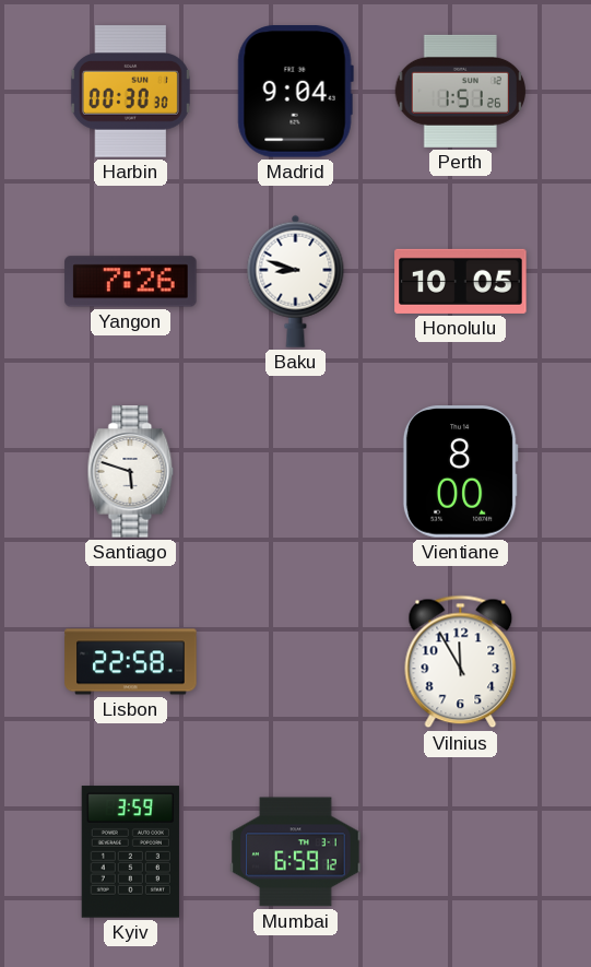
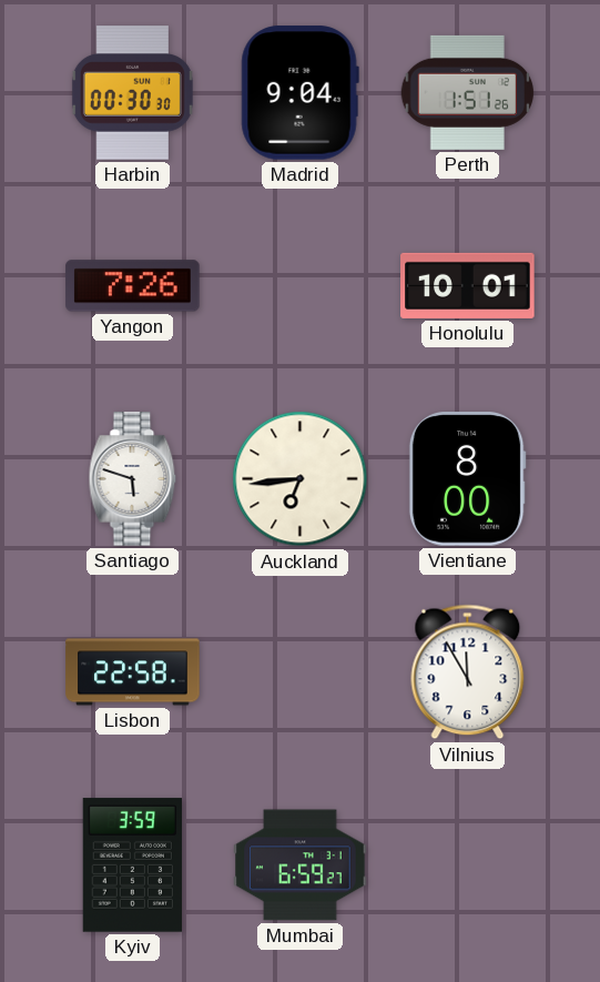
Baku: 8:48 -> none (296, 281)
Honolulu: 10:05 -> 10:01 (468, 285)
Auckland: none -> 6:44 (301, 479)
Mumbai: 6:59:12 -> 6:59:27 (301, 865)
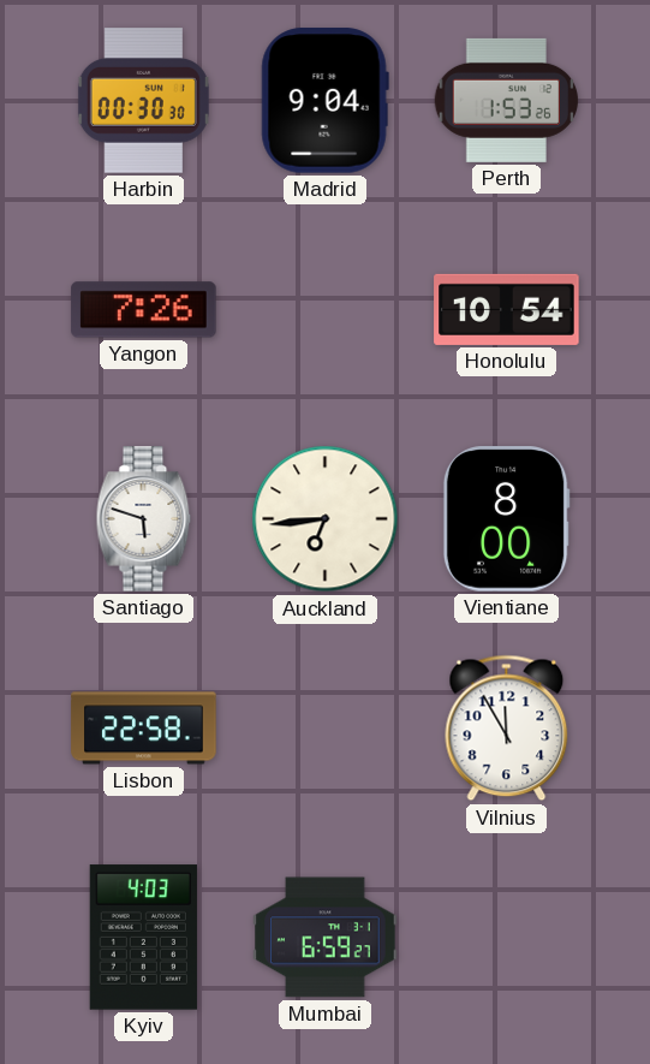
Perth: 1:51 -> 1:53 (507, 100)
Honolulu: 10:01 -> 10:54 (507, 309)
Kyiv: 3:59 -> 4:03 (143, 938)
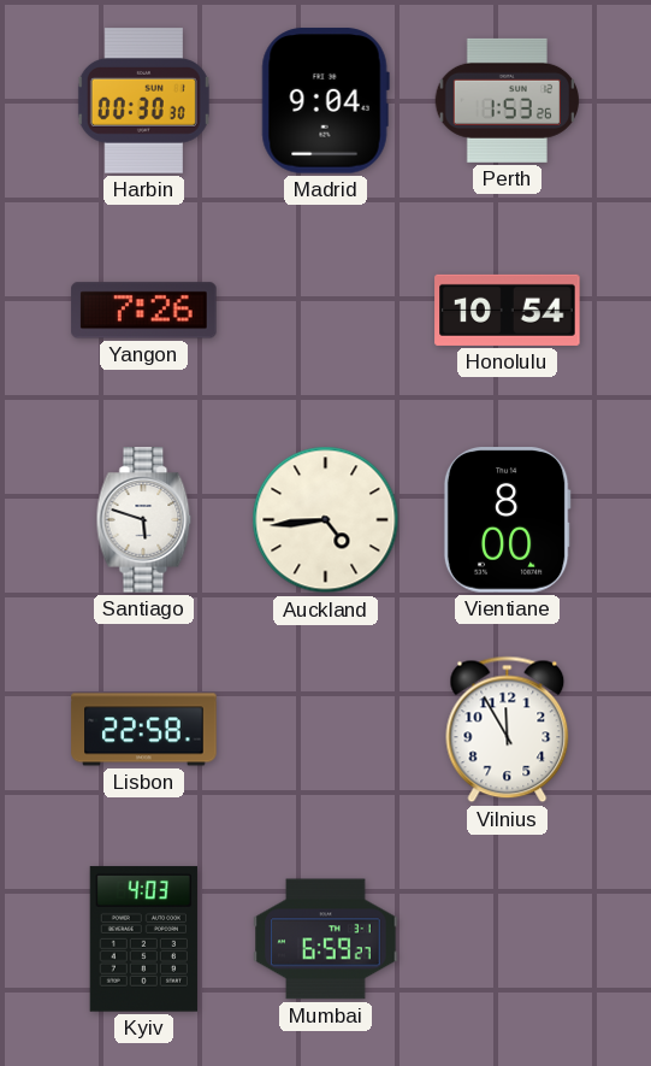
Auckland: 6:44 -> 4:44 (326, 520)
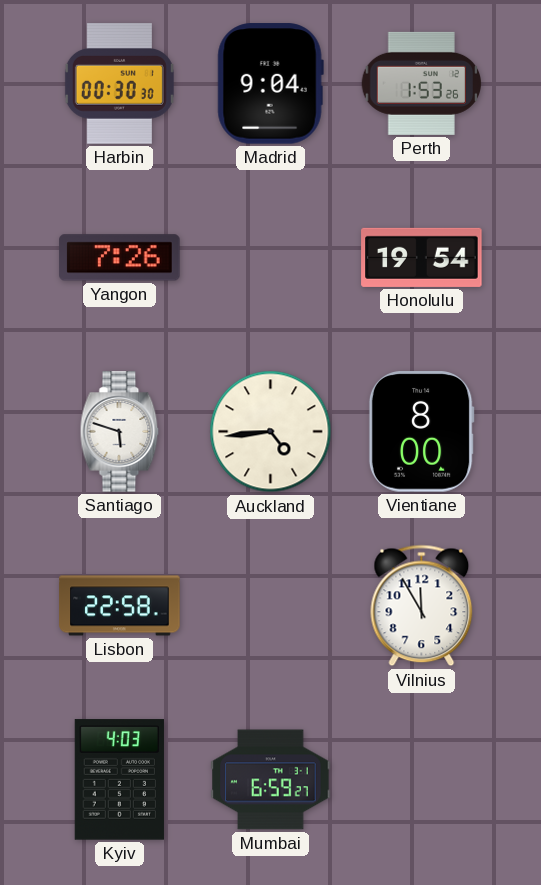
Honolulu: 10:54 -> 19:54 (422, 257)
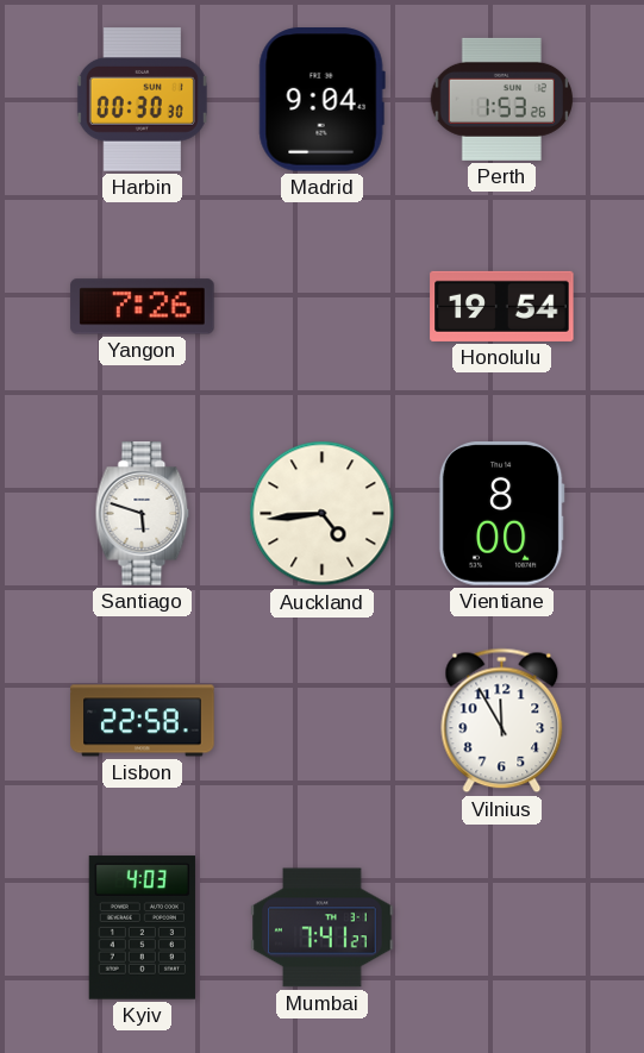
Mumbai: 6:59 -> 7:41 (323, 928)
